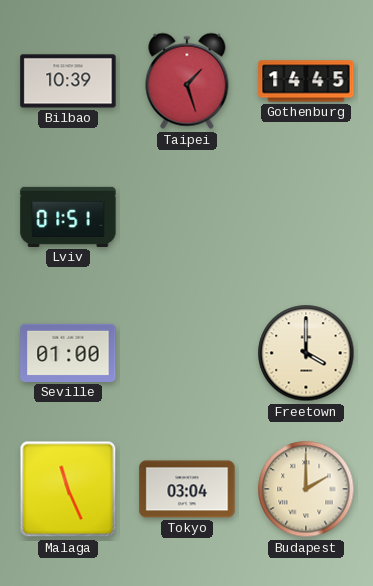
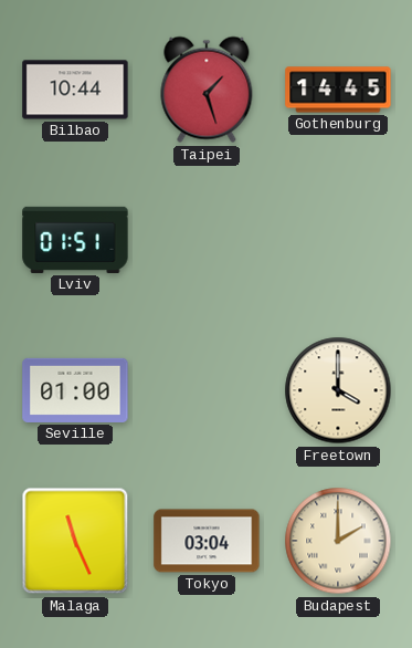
Bilbao: 10:39 -> 10:44 (75, 90)
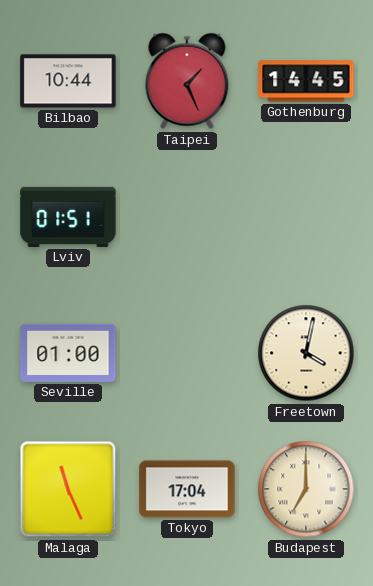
Taipei: 1:27 -> 1:26 (187, 81)
Freetown: 4:00 -> 4:02 (306, 353)
Tokyo: 03:04 -> 17:04 (187, 489)
Budapest: 2:00 -> 7:00 (306, 489)
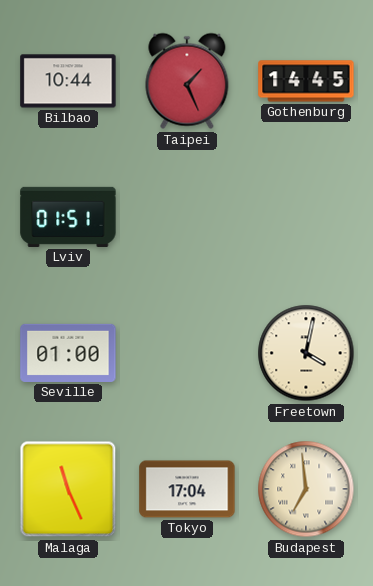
Budapest: 7:00 -> 6:59 (306, 489)
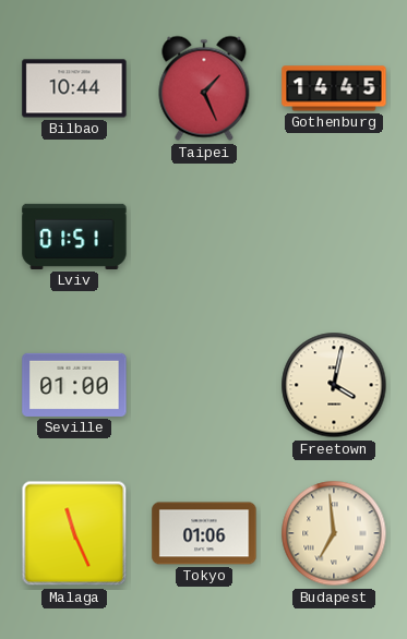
Tokyo: 17:04 -> 01:06 (204, 533)
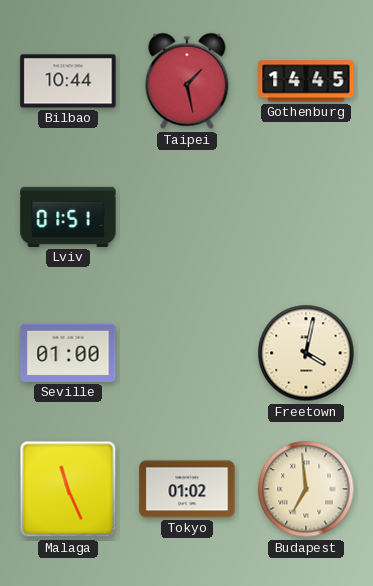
Taipei: 1:26 -> 1:28 (187, 81)
Tokyo: 01:06 -> 01:02 (187, 489)
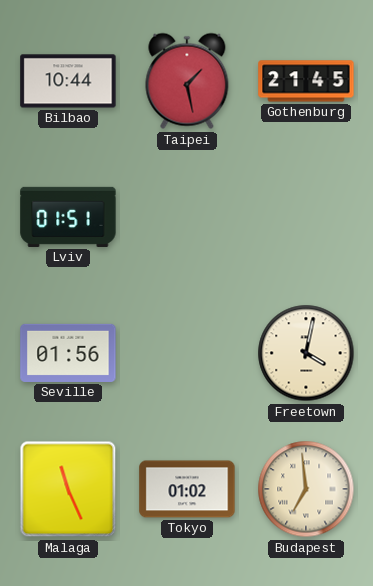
Gothenburg: 14:45 -> 21:45 (306, 81)
Seville: 01:00 -> 01:56 (68, 353)
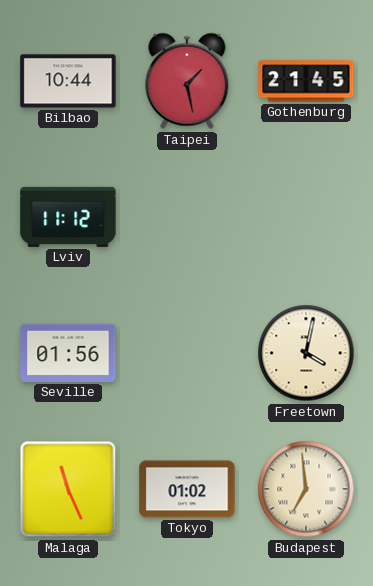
Lviv: 01:51 -> 11:12 (68, 217)
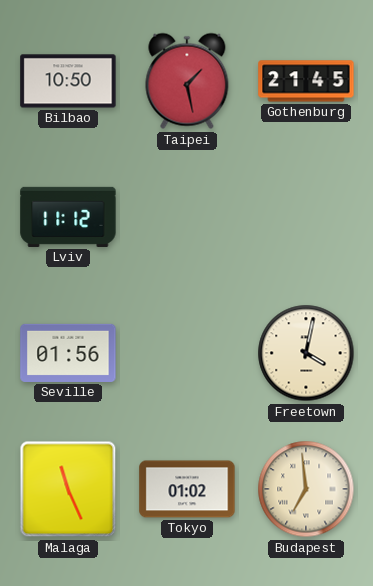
Bilbao: 10:44 -> 10:50 (68, 81)
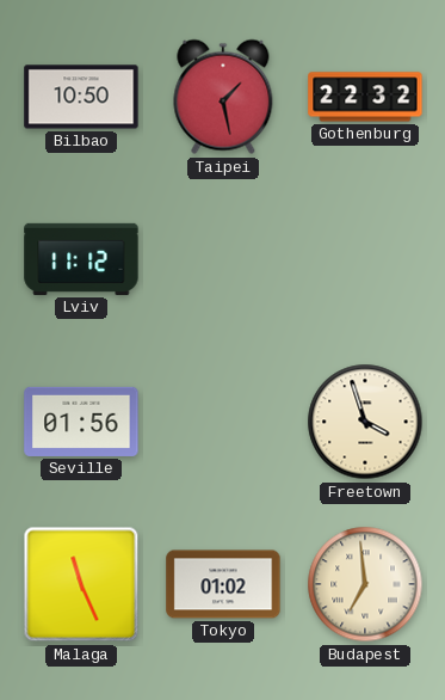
Gothenburg: 21:45 -> 22:32 (365, 97)
Freetown: 4:02 -> 3:57 (365, 422)
